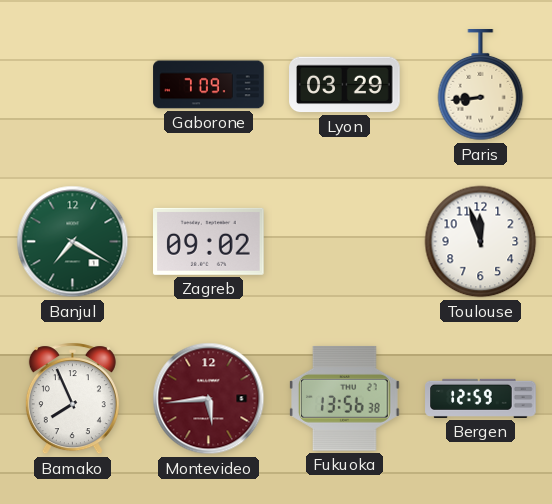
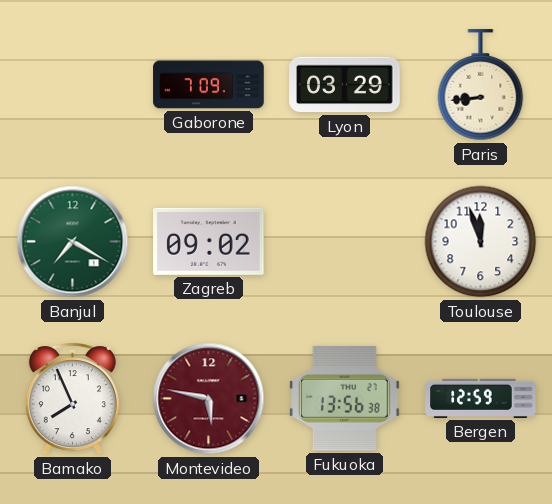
Montevideo: 5:44 -> 5:47 (209, 399)
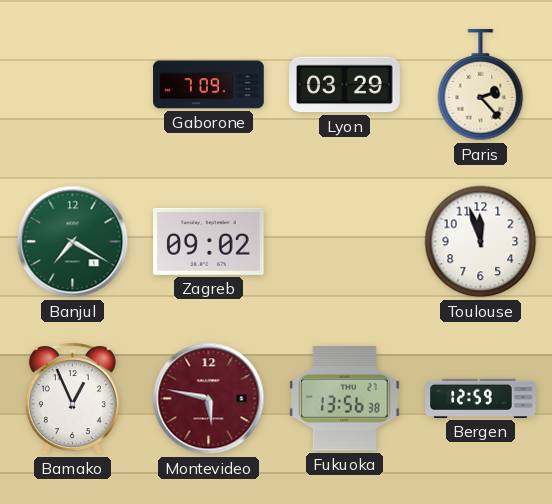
Paris: 8:44 -> 2:23 (481, 85)
Bamako: 7:56 -> 12:56 (72, 399)
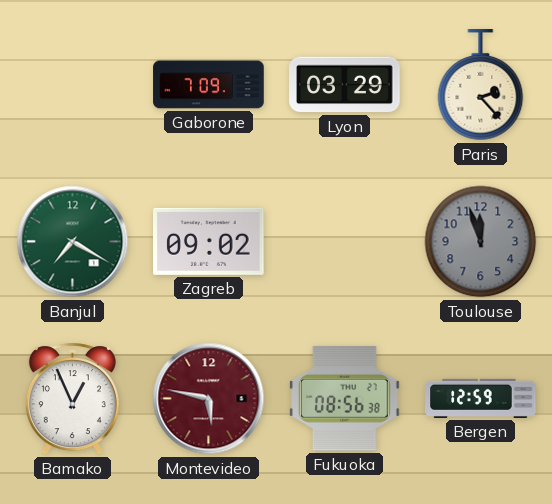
Toulouse dial: white -> grey (481, 242)
Fukuoka: 13:56 -> 08:56 (345, 398)
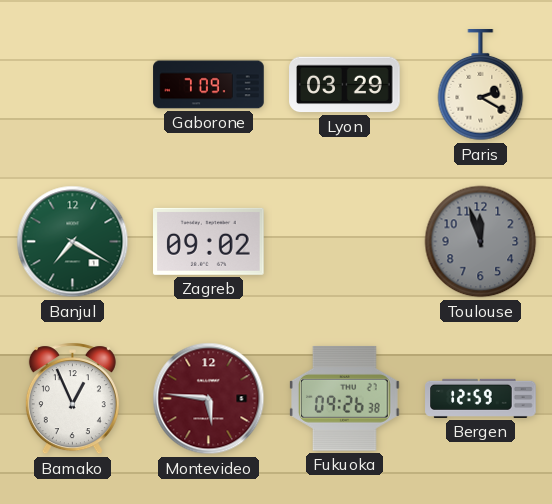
Paris: 2:23 -> 2:20 (481, 85)
Montevideo: 5:47 -> 5:46 (209, 399)
Fukuoka: 08:56 -> 09:26 (345, 398)
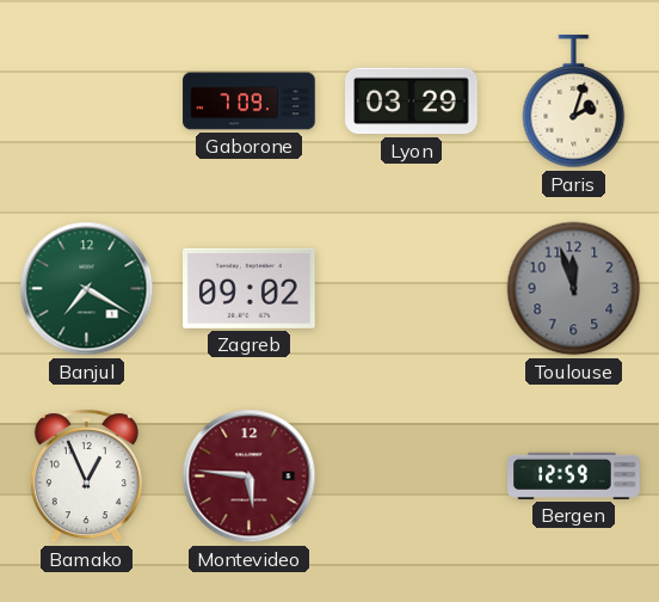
Paris: 2:20 -> 2:03 (574, 102)
Fukuoka: 09:26 -> none (345, 398)
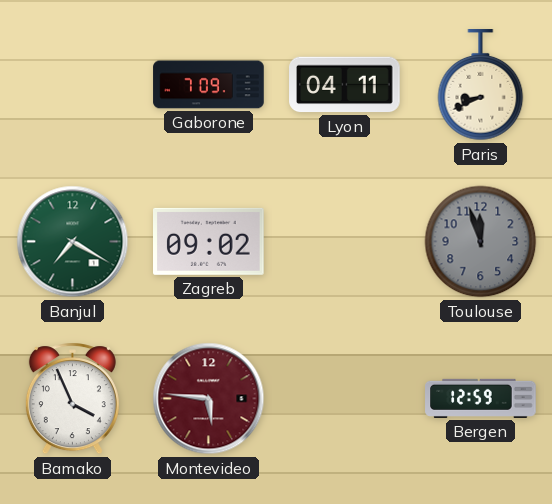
Lyon: 03:29 -> 04:11 (345, 85)
Paris: 2:03 -> 8:41 (481, 85)
Bamako: 12:56 -> 3:56 (72, 399)
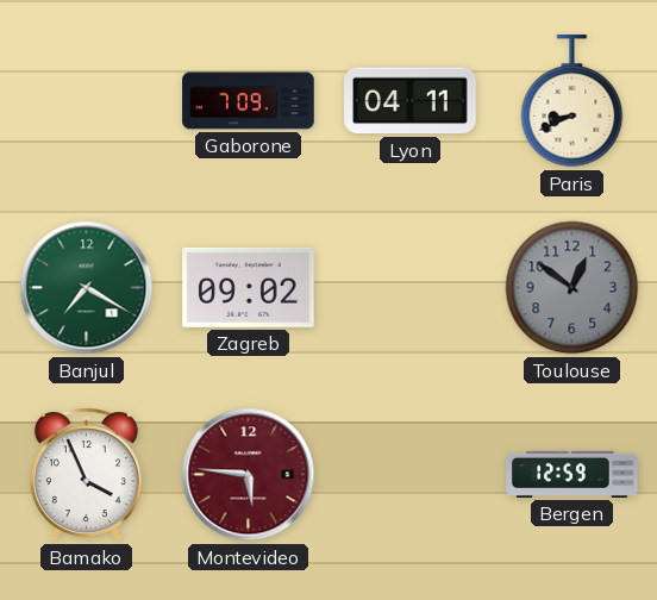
Toulouse: 11:57 -> 12:51 (572, 288)
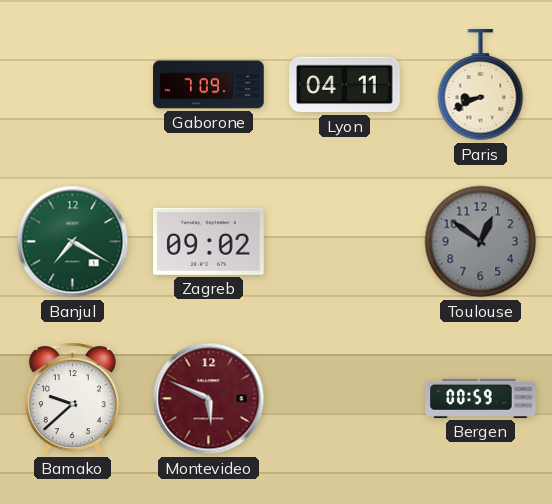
Bamako: 3:56 -> 9:38 (72, 399)
Montevideo: 5:46 -> 5:49 (209, 399)
Bergen: 12:59 -> 00:59 (481, 398)
